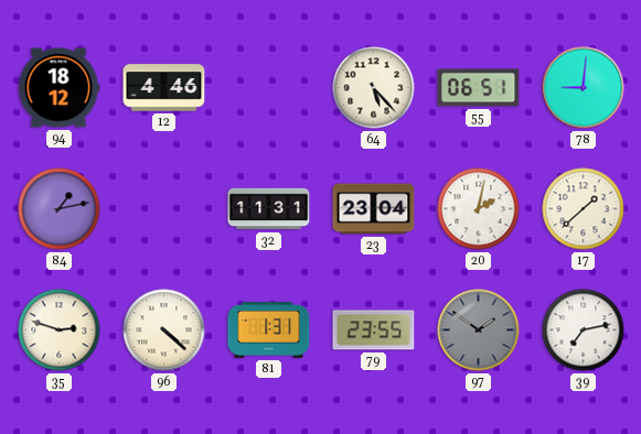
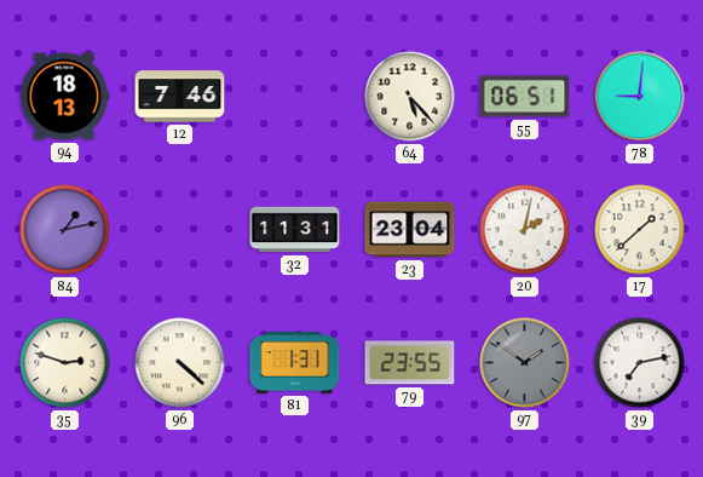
94: 18:12 -> 18:13 (64, 97)
12: 4:46 -> 7:46 (180, 97)
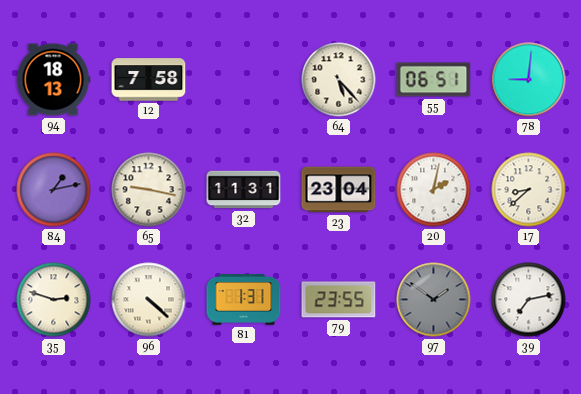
12: 7:46 -> 7:58 (149, 80)
65: none -> 9:17 (149, 190)
17: 1:38 -> 8:38 (529, 190)
